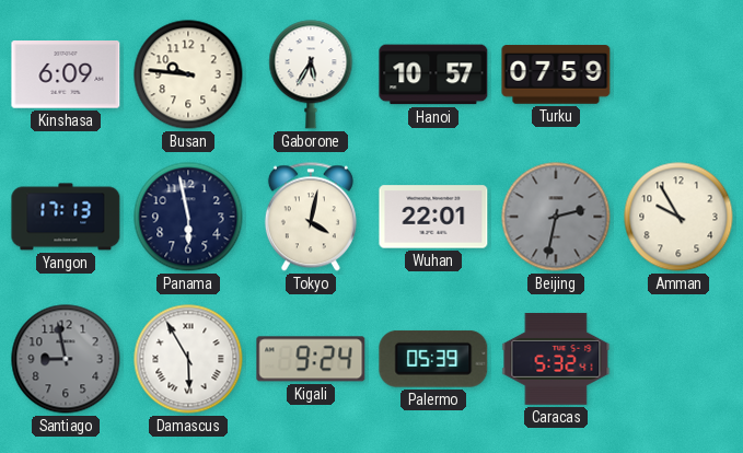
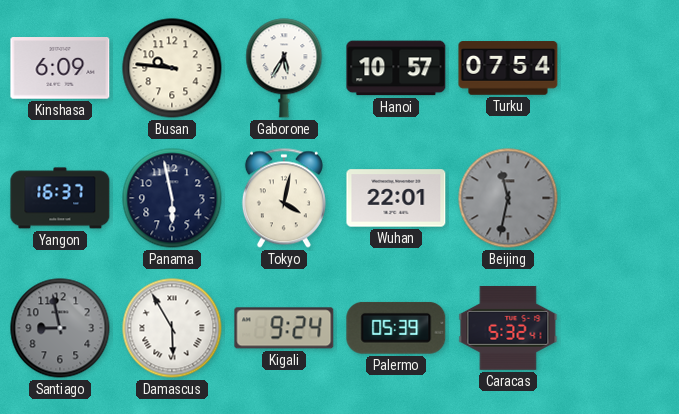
Turku: 07:59 -> 07:54 (508, 68)
Yangon: 17:13 -> 16:37 (60, 198)
Beijing: 2:32 -> 11:32 (508, 198)
Amman: 9:55 -> none (678, 217)
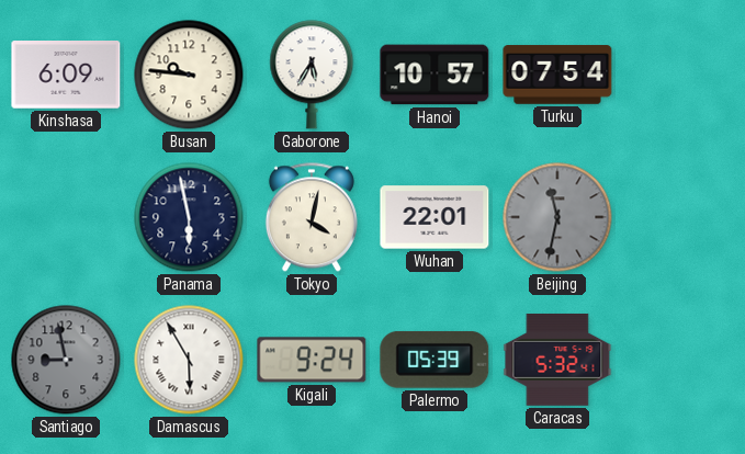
Yangon: 16:37 -> none (60, 198)
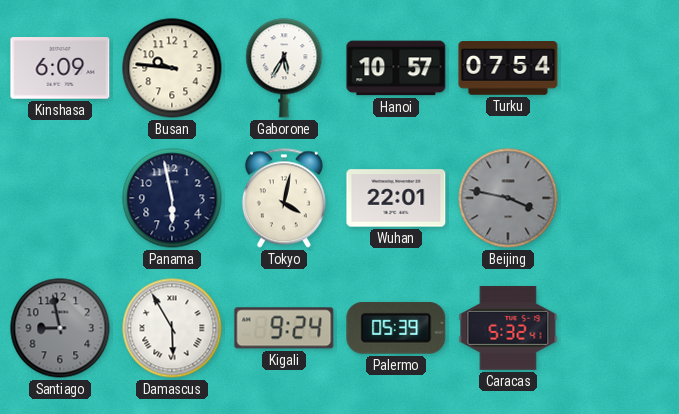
Beijing: 11:32 -> 3:47 (508, 198)
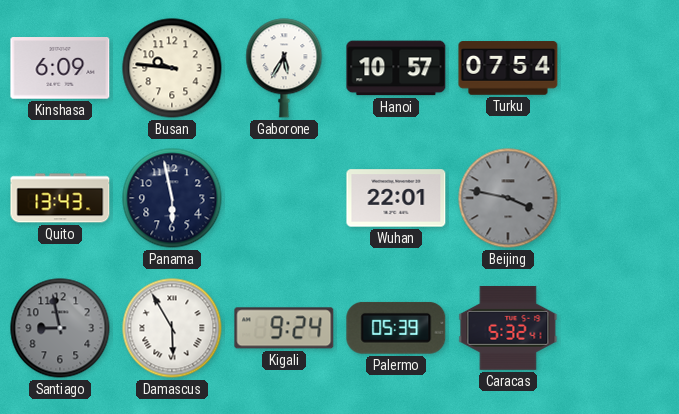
Quito: none -> 13:43 (60, 198)
Tokyo: 4:02 -> none (284, 198)
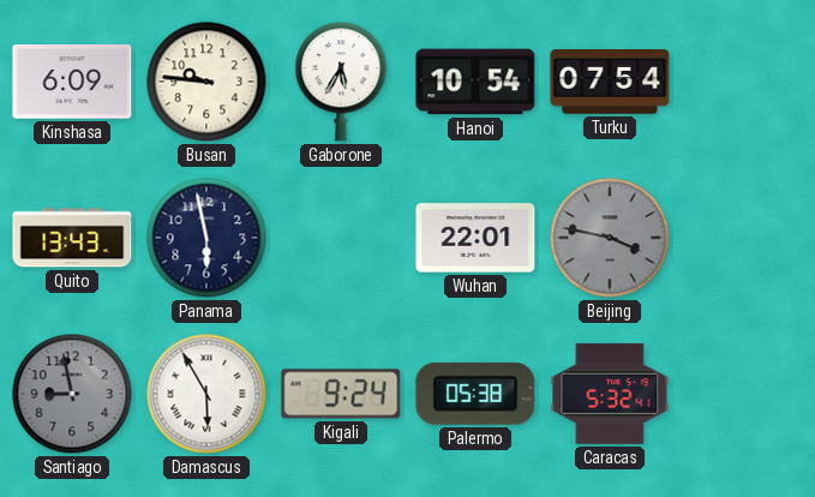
Hanoi: 10:57 -> 10:54 (475, 82)
Palermo: 05:39 -> 05:38 (475, 394)
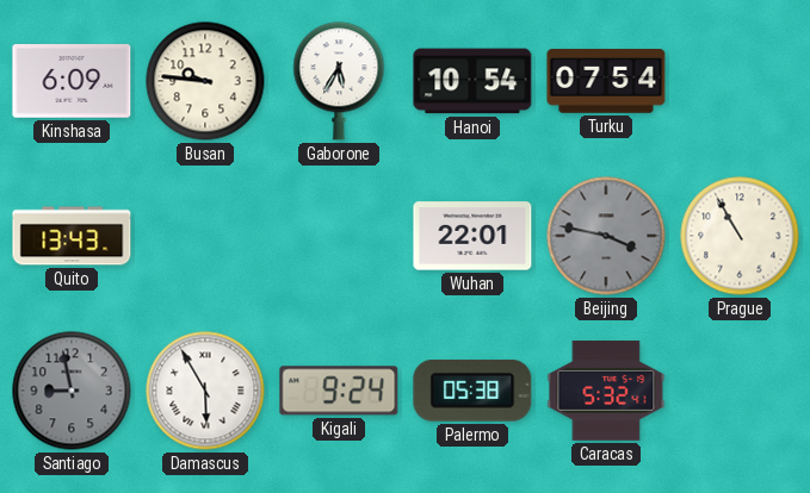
Panama: 5:58 -> none (206, 238)
Prague: none -> 10:55 (740, 236)
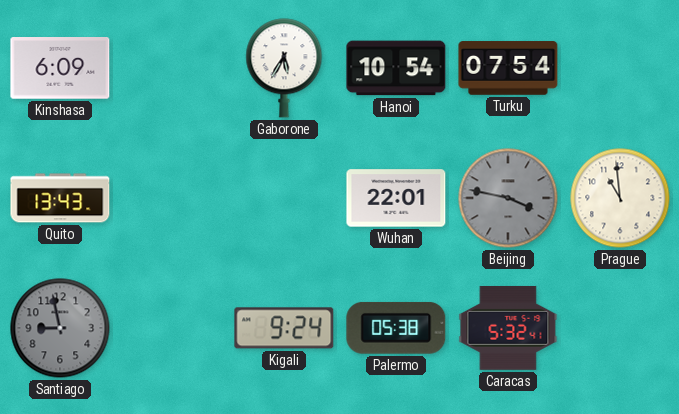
Busan: 9:46 -> none (205, 81)
Prague: 10:55 -> 10:59 (620, 198)
Damascus: 5:55 -> none (205, 391)
